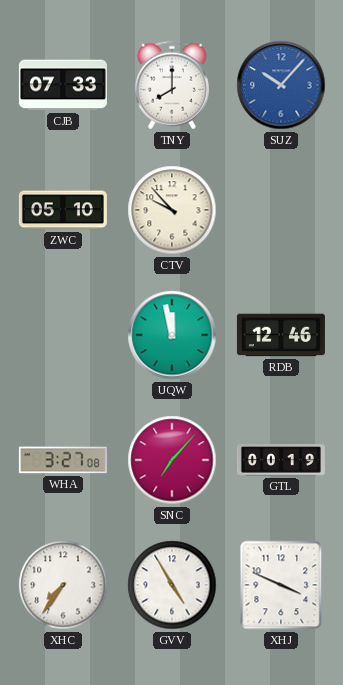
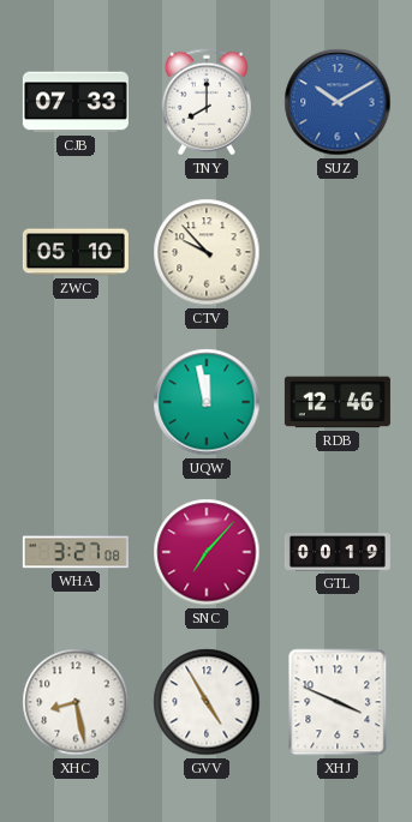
SUZ: 10:07 -> 10:10 (338, 102)
XHC: 7:36 -> 8:28 (76, 702)
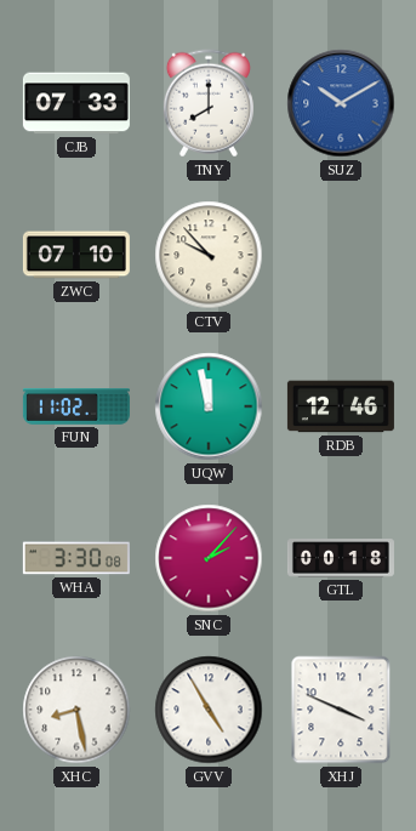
ZWC: 05:10 -> 07:10 (76, 255)
FUN: none -> 11:02 (76, 406)
WHA: 3:27 -> 3:30 (76, 558)
SNC: 7:07 -> 2:07 (209, 558)
GTL: 00:19 -> 00:18 (341, 558)
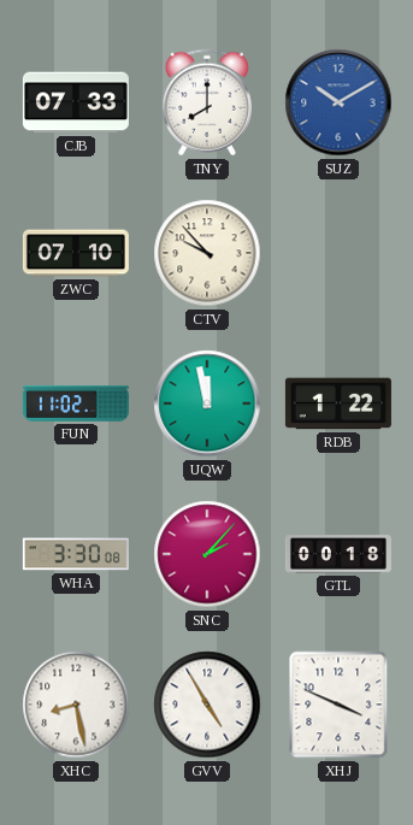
RDB: 12:46 -> 1:22 (338, 403)
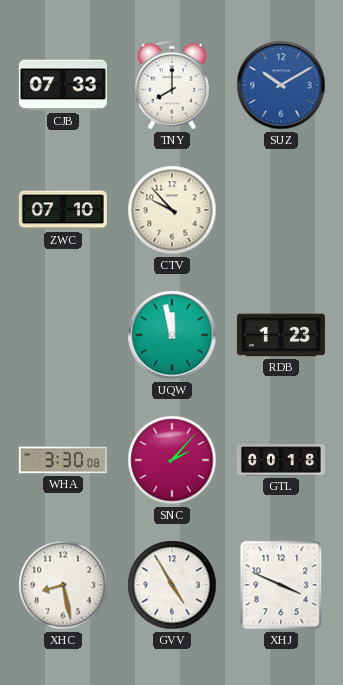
FUN: 11:02 -> none (76, 403)
RDB: 1:22 -> 1:23 (281, 335)
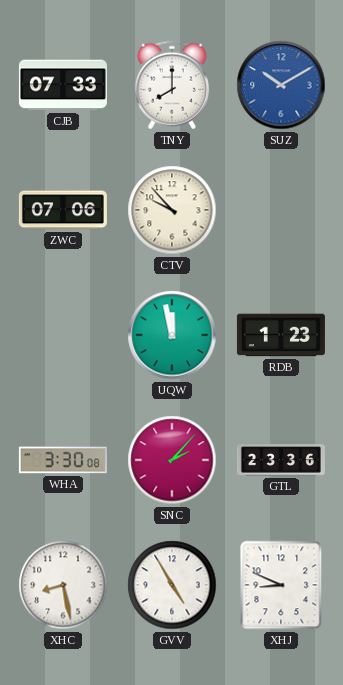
ZWC: 07:10 -> 07:06 (63, 210)
GTL: 00:18 -> 23:36 (281, 460)
XHJ: 3:49 -> 8:49 (281, 585)
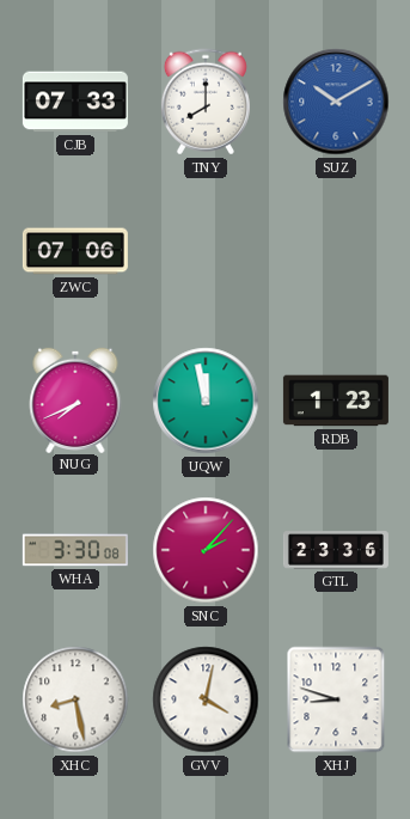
CTV: 9:53 -> none (172, 210)
NUG: none -> 7:41 (75, 399)
GVV: 4:55 -> 4:02 (206, 699)
XHJ: 8:49 -> 8:48 (336, 699)
